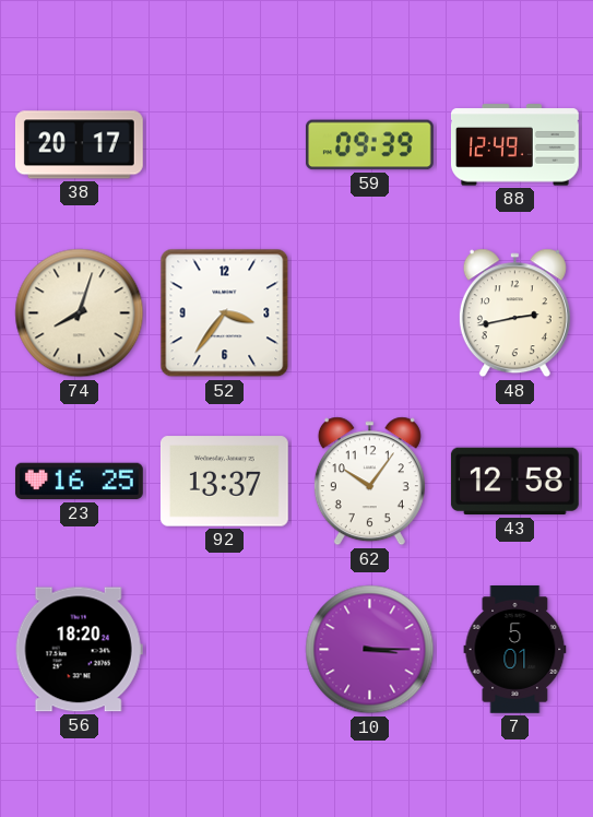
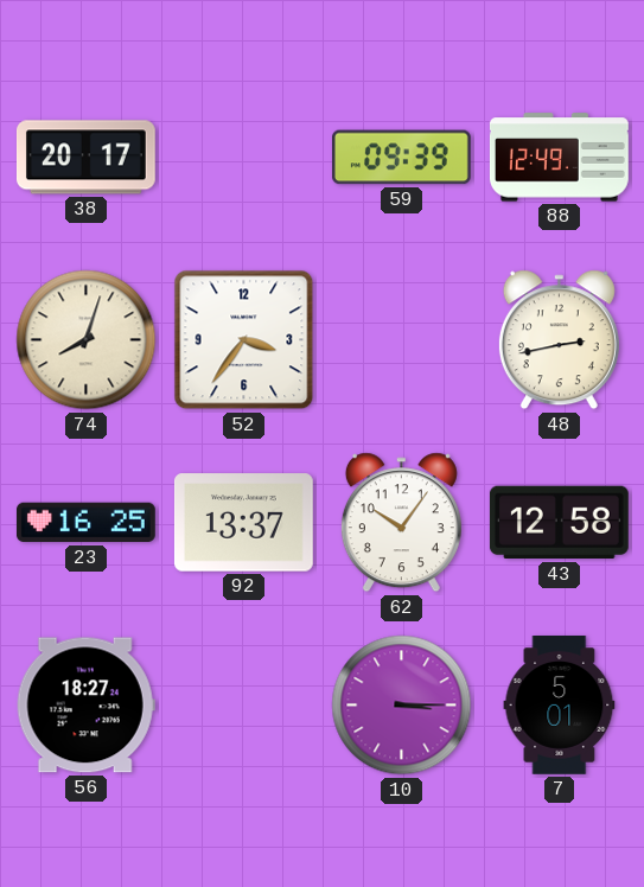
56: 18:20 -> 18:27 (85, 706)
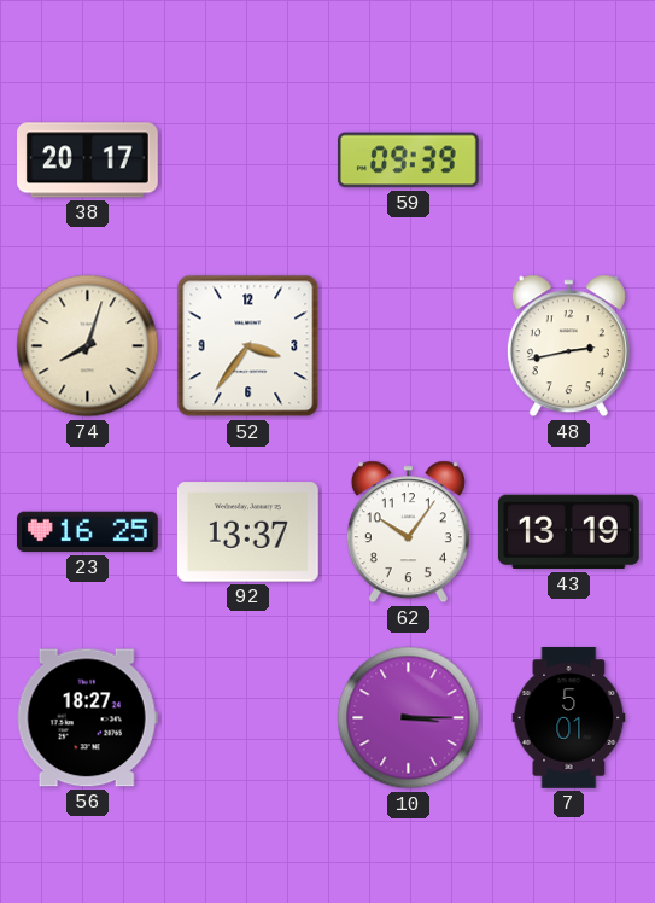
88: 12:49 -> none (559, 158)
43: 12:58 -> 13:19 (568, 532)
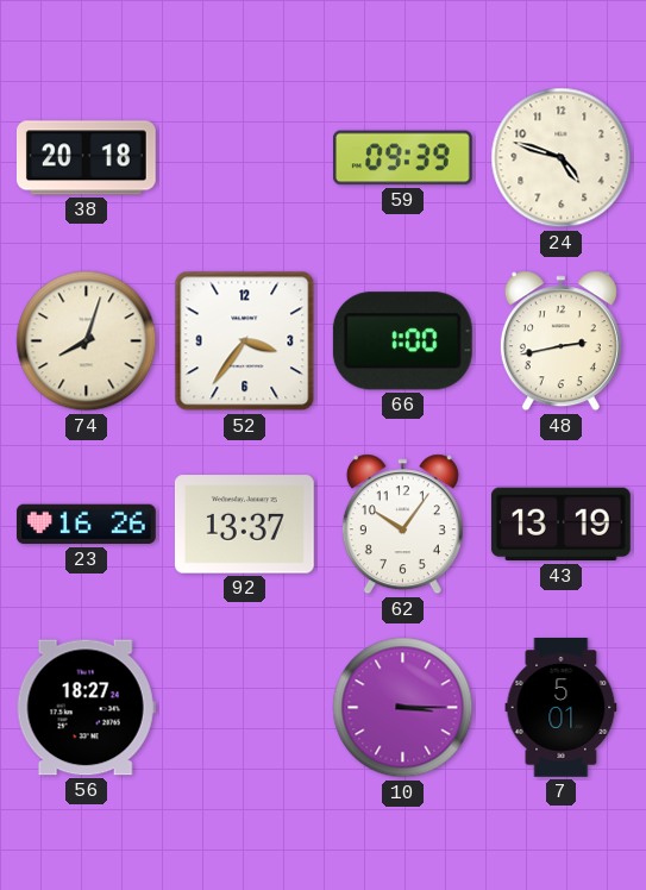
38: 20:17 -> 20:18 (86, 158)
24: none -> 4:48 (562, 158)
66: none -> 1:00 (402, 341)
23: 16:25 -> 16:26 (86, 525)
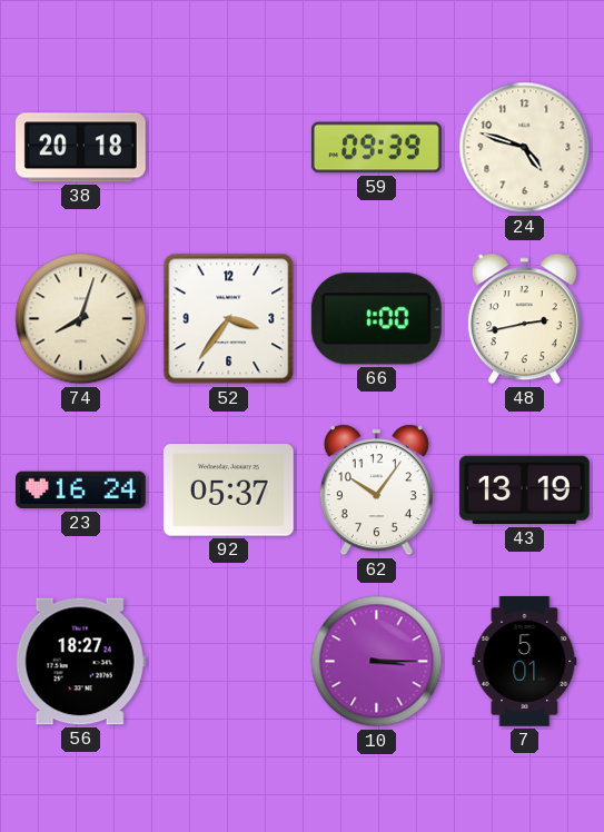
23: 16:26 -> 16:24 (80, 491)
92: 13:37 -> 05:37 (228, 491)
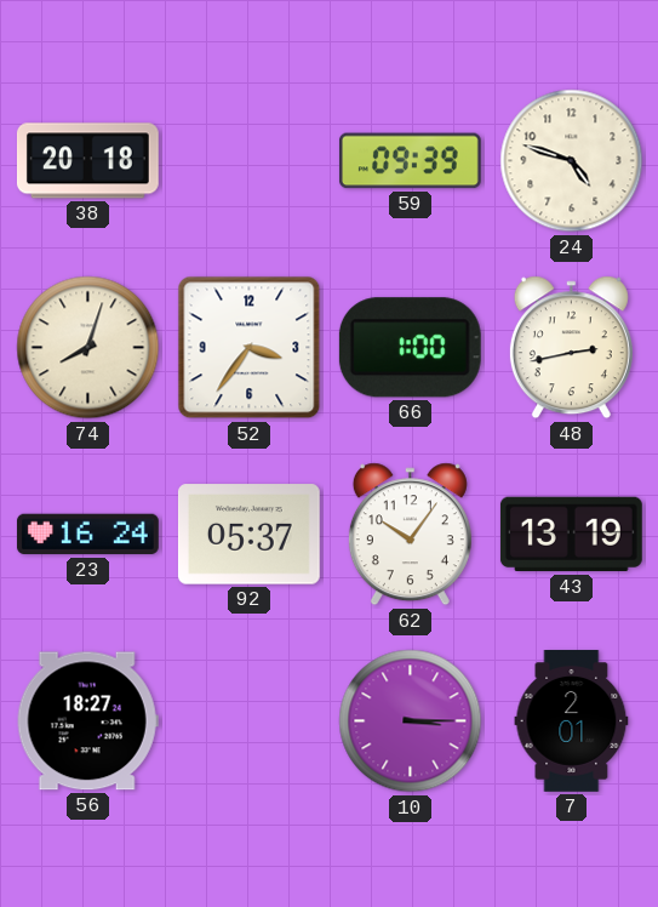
7: 5:01 -> 2:01 (572, 721)
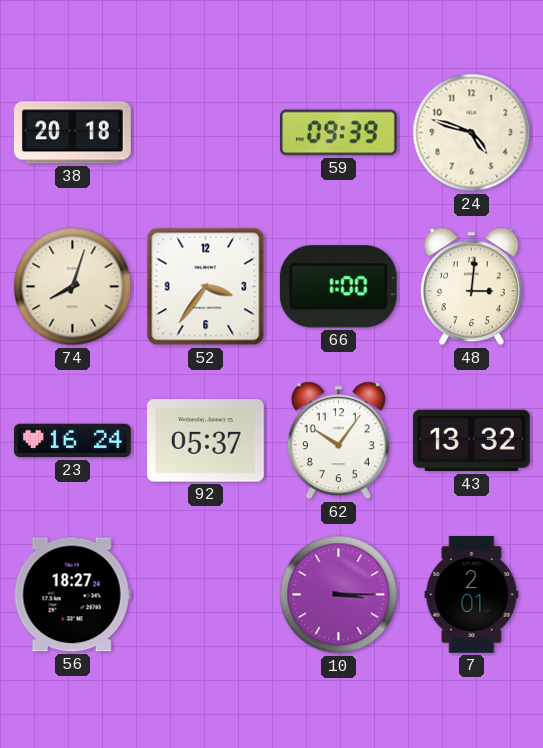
48: 2:43 -> 3:01 (471, 287)
43: 13:19 -> 13:32 (471, 441)
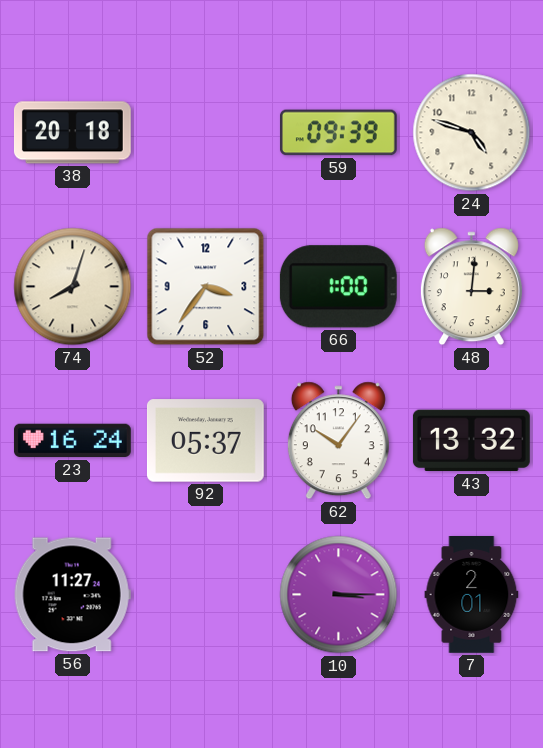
56: 18:27 -> 11:27 (72, 595)
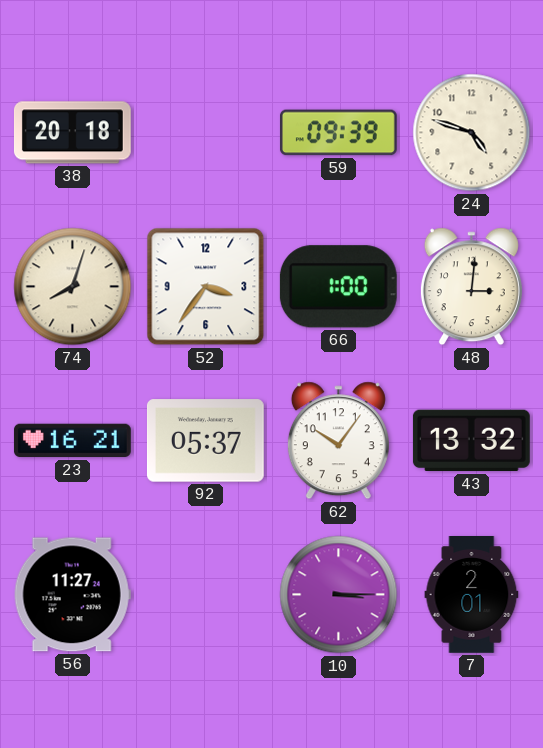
23: 16:24 -> 16:21 (72, 441)
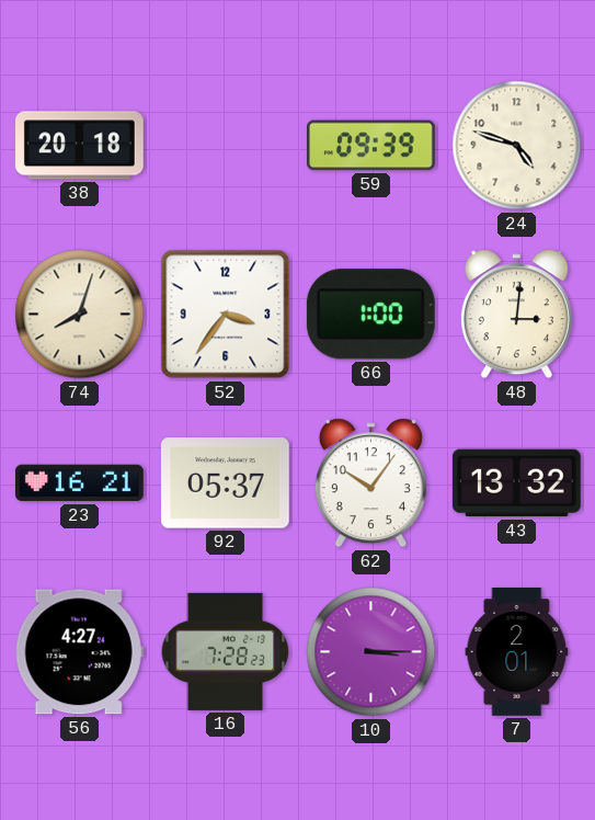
56: 11:27 -> 4:27 (79, 652)
16: none -> 7:28 (226, 651)
